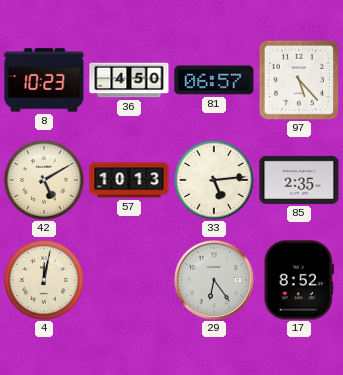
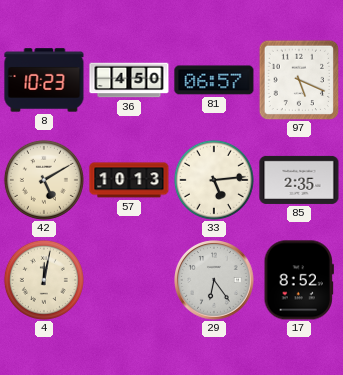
97: 5:23 -> 5:19 (299, 80)
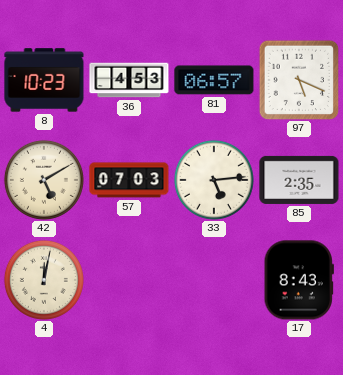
36: 4:50 -> 4:53 (129, 80)
57: 10:13 -> 07:03 (129, 180)
29: 6:24 -> none (214, 280)
17: 8:52 -> 8:43 (299, 280)
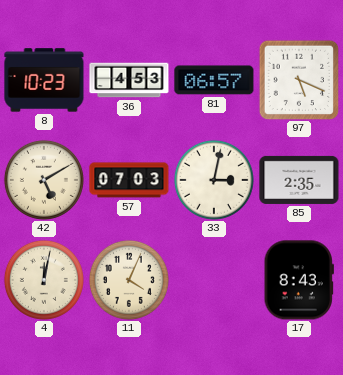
33: 5:14 -> 3:02 (214, 180)
11: none -> 4:04 (129, 280)
